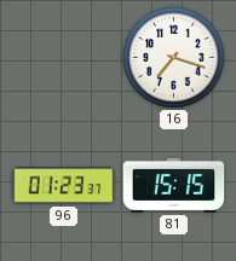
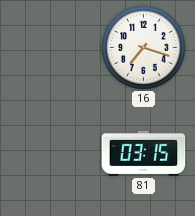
96: 01:23 -> none (64, 186)
81: 15:15 -> 03:15 (144, 153)
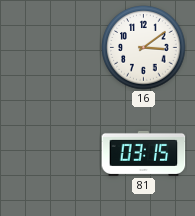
16: 7:18 -> 3:09 (144, 48)
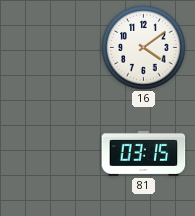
16: 3:09 -> 4:09 (144, 48)
